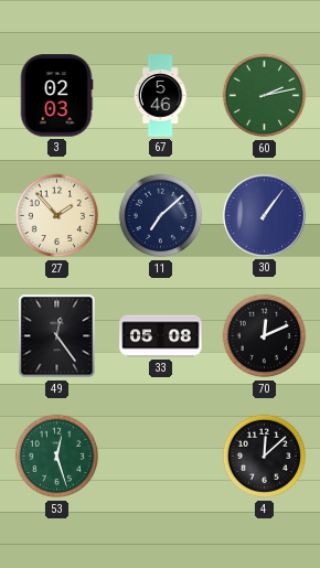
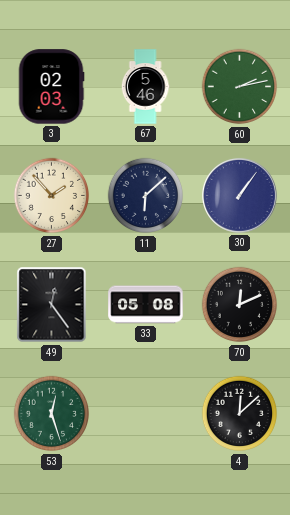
11: 7:08 -> 6:08 (146, 196)
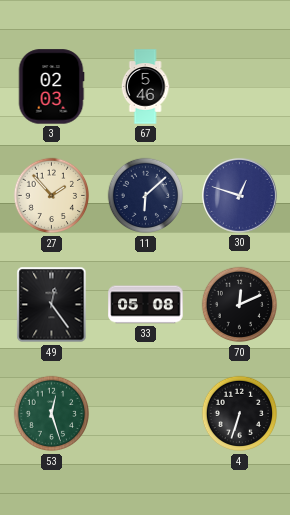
60: 2:13 -> none (240, 87)
30: 1:06 -> 12:48 (239, 195)
4: 12:08 -> 6:33 (240, 414)
